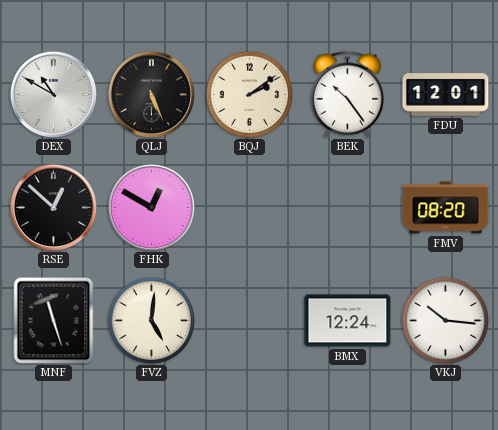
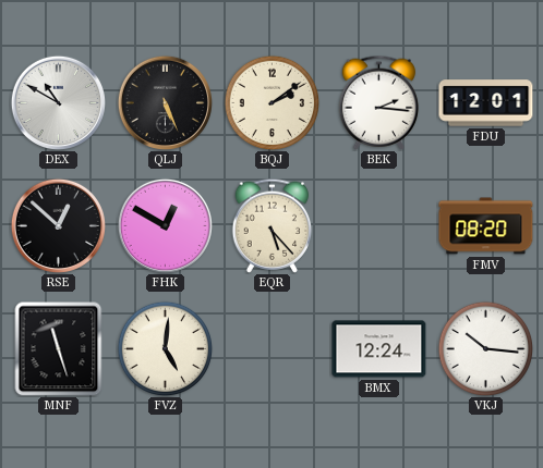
BEK: 10:24 -> 2:16 (379, 102)
EQR: none -> 5:23 (273, 225)
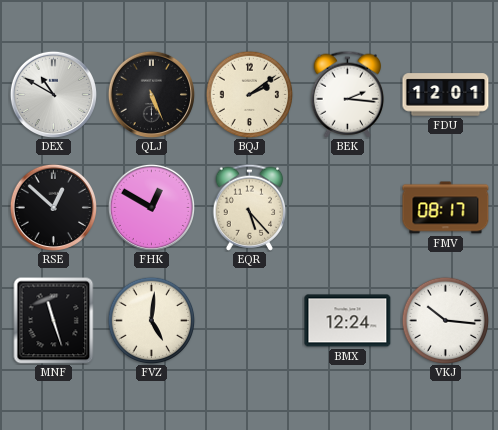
FMV: 08:20 -> 08:17 (446, 208)
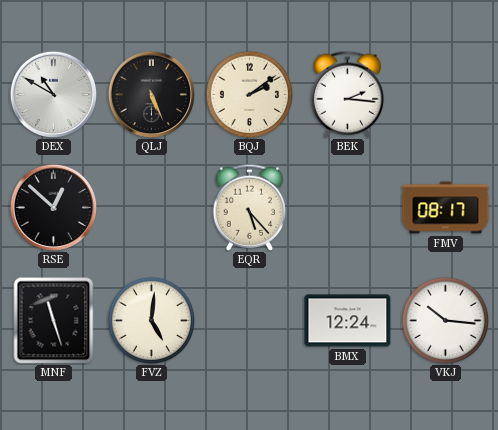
FDU: 12:01 -> none (446, 95)
FHK: 12:50 -> none (151, 207)
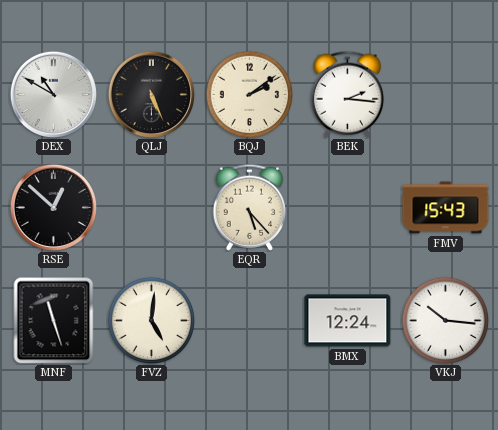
FMV: 08:17 -> 15:43 (446, 208)
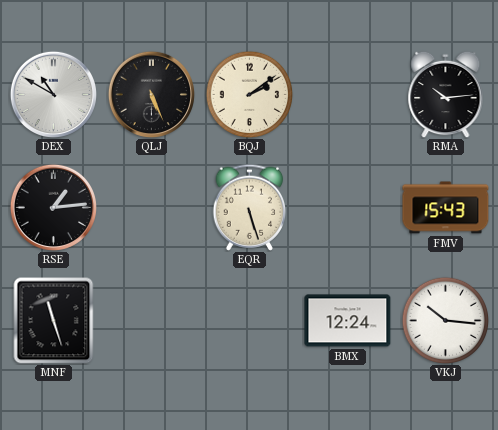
BEK: 2:16 -> none (348, 94)
RMA: none -> 10:14 (446, 94)
RSE: 12:52 -> 1:14 (53, 207)
EQR: 5:23 -> 5:27 (250, 207)
FVZ: 5:01 -> none (151, 320)
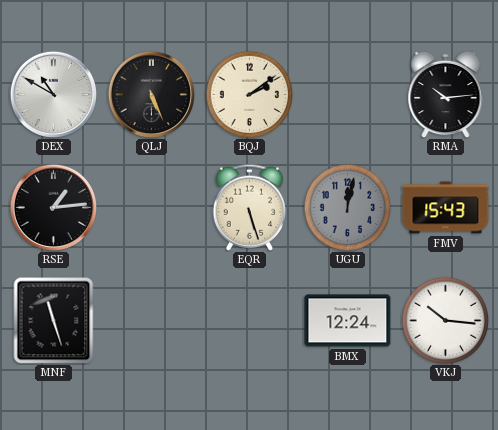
UGU: none -> 12:02 (347, 207)
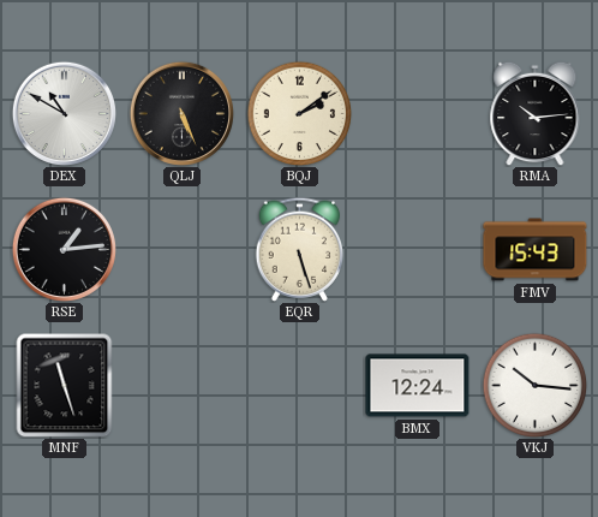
UGU: 12:02 -> none (347, 207)
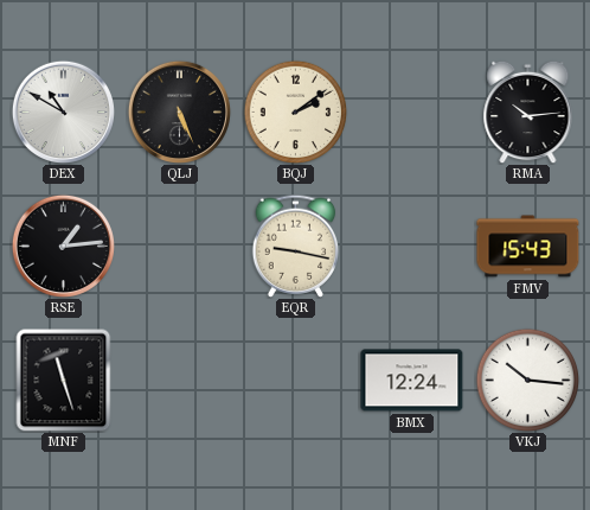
EQR: 5:27 -> 9:17 (296, 246)
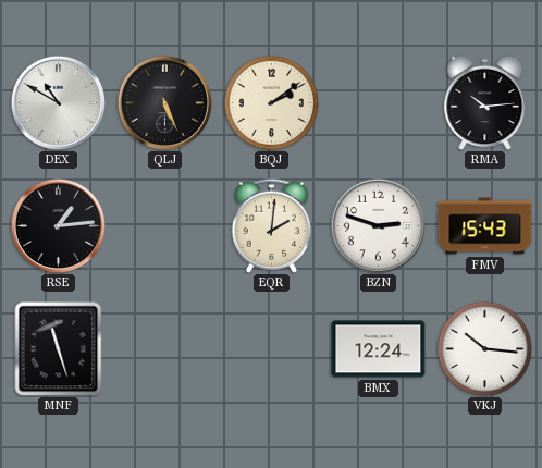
EQR: 9:17 -> 2:01 (272, 225)
BZN: none -> 2:48 (378, 225)
